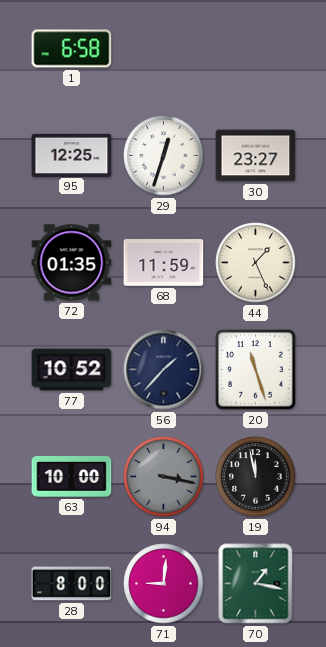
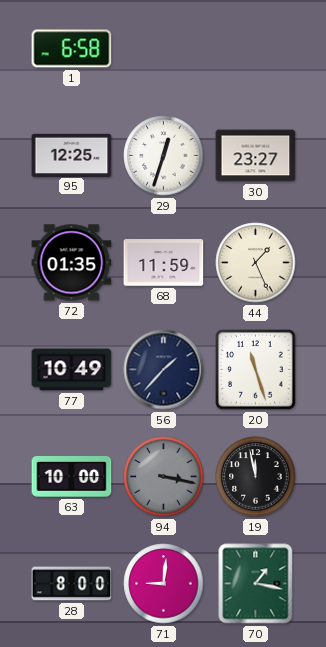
77: 10:52 -> 10:49 (72, 370)
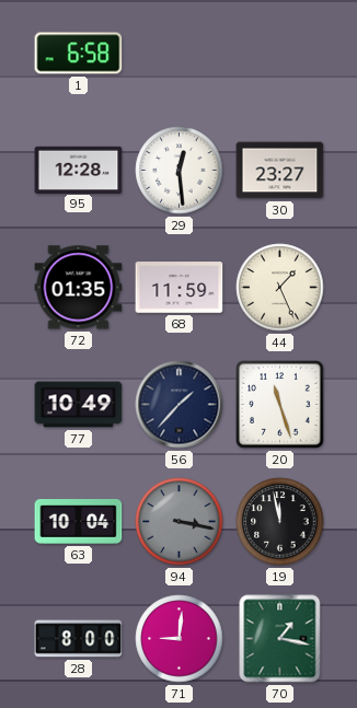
95: 12:25 -> 12:28 (79, 170)
29: 12:33 -> 12:29 (180, 171)
63: 10:00 -> 10:04 (79, 522)
